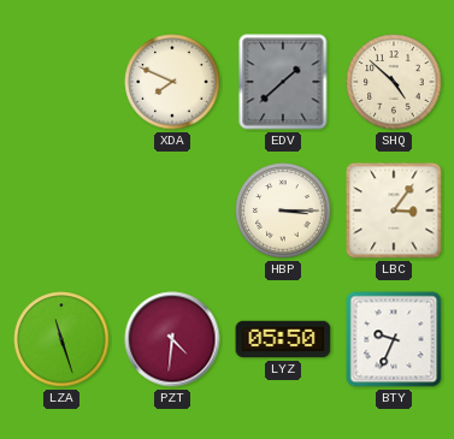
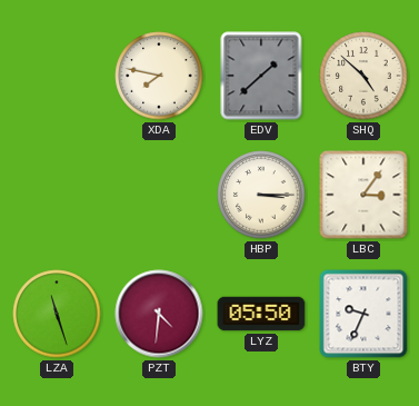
XDA: 7:49 -> 7:47 (159, 76)
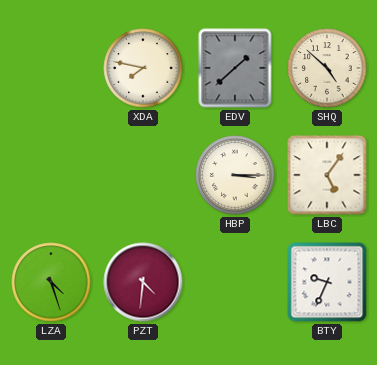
LBC: 3:06 -> 5:06 (327, 175)
LZA: 11:27 -> 4:27 (51, 282)
LYZ: 05:50 -> none (261, 314)
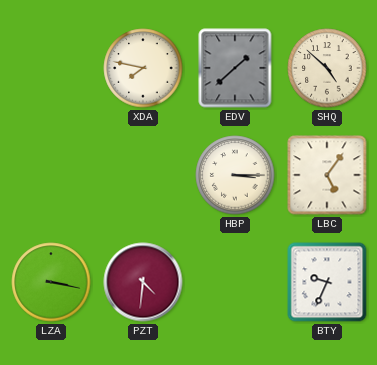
LZA: 4:27 -> 3:17 (51, 282)
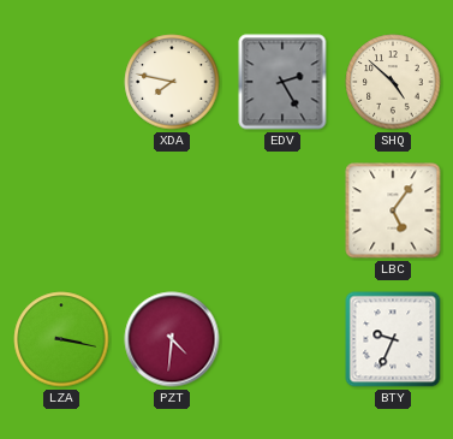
EDV: 1:38 -> 2:25 (282, 82)
HBP: 3:15 -> none (235, 175)
